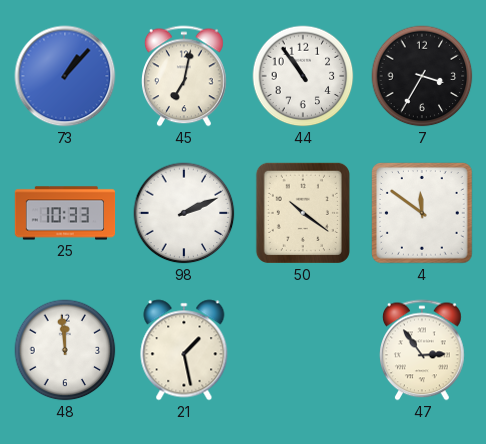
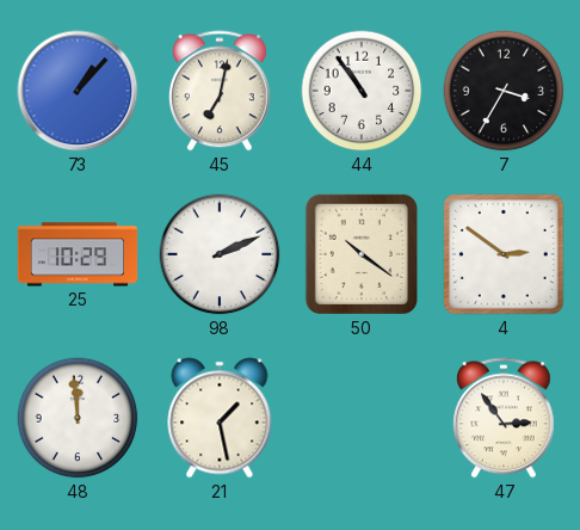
25: 10:33 -> 10:29 (78, 254)
4: 11:51 -> 2:51 (505, 255)
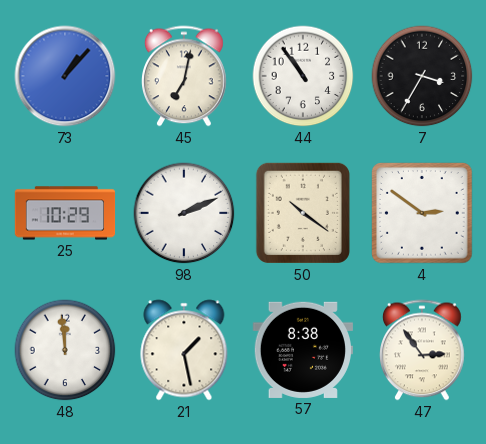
57: none -> 8:38 (303, 350)
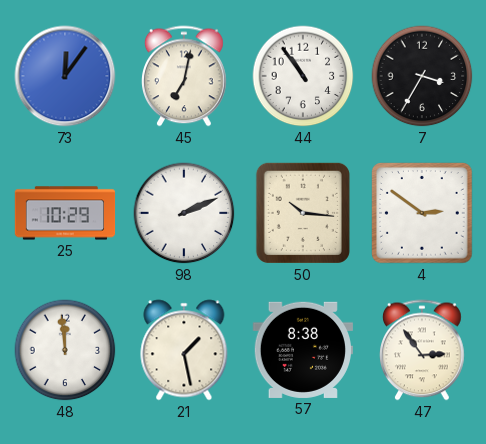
73: 1:07 -> 12:06 (65, 76)
50: 10:21 -> 10:16 (303, 213)
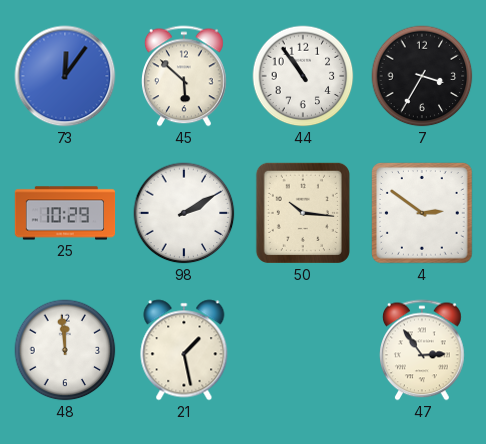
45: 7:02 -> 5:52 (185, 76)
98: 2:11 -> 2:10 (184, 213)
57: 8:38 -> none (303, 350)
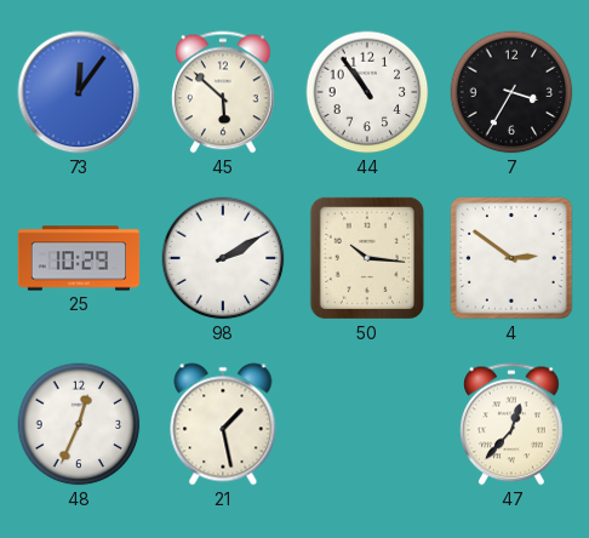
48: 11:59 -> 12:34 (79, 424)
47: 2:54 -> 12:37 (513, 424)
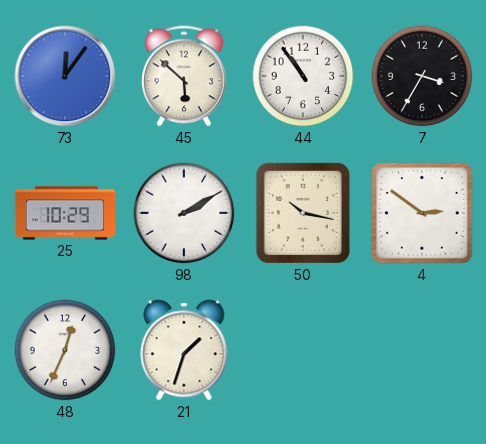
50: 10:16 -> 10:17 (303, 213)
21: 1:28 -> 1:33 (184, 350)
47: 12:37 -> none (513, 424)
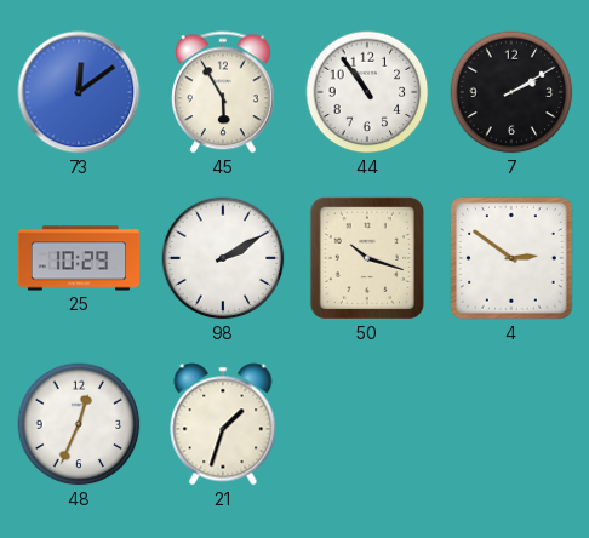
73: 12:06 -> 12:09 (79, 92)
45: 5:52 -> 5:55 (224, 92)
7: 3:35 -> 2:10 (511, 92)
50: 10:17 -> 10:18 (367, 258)
